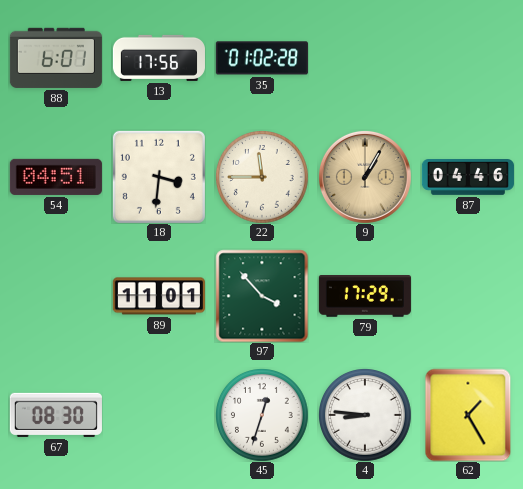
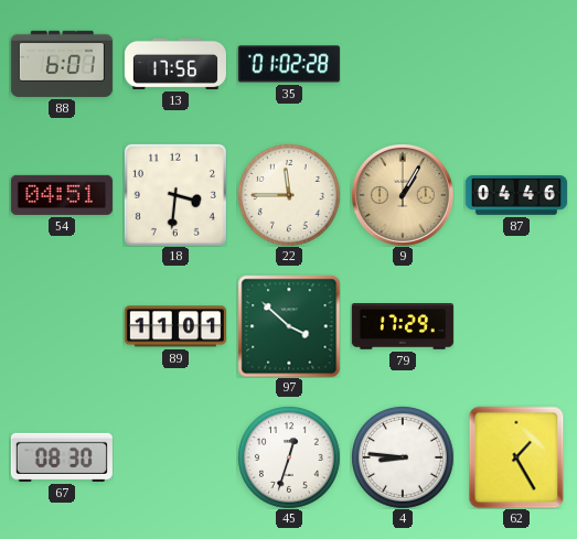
97: 3:53 -> 3:52 (289, 326)
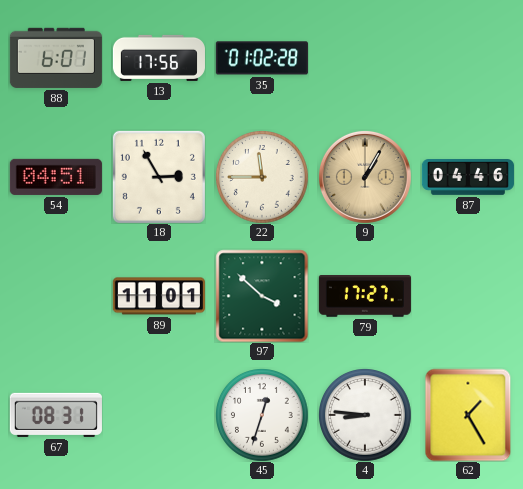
18: 3:31 -> 2:55 (159, 177)
79: 17:29 -> 17:27 (365, 296)
67: 08:30 -> 08:31 (56, 415)
